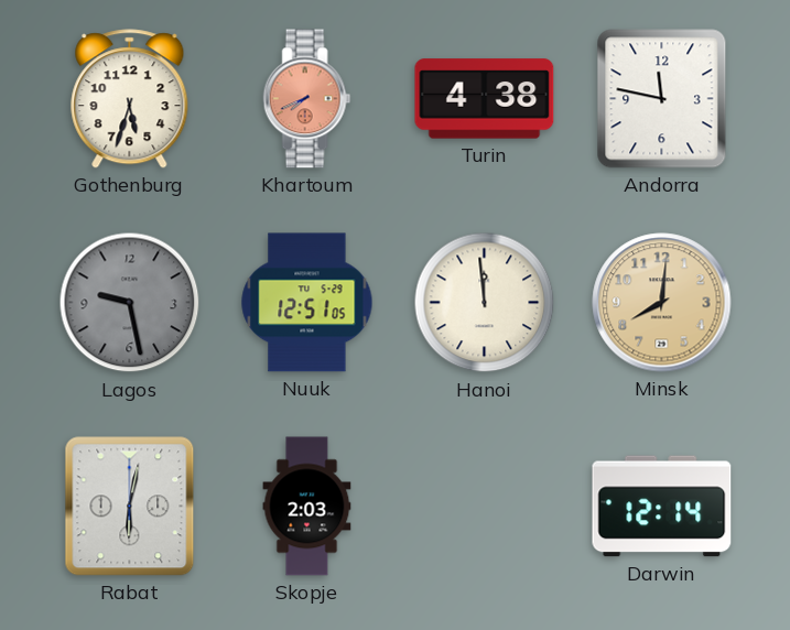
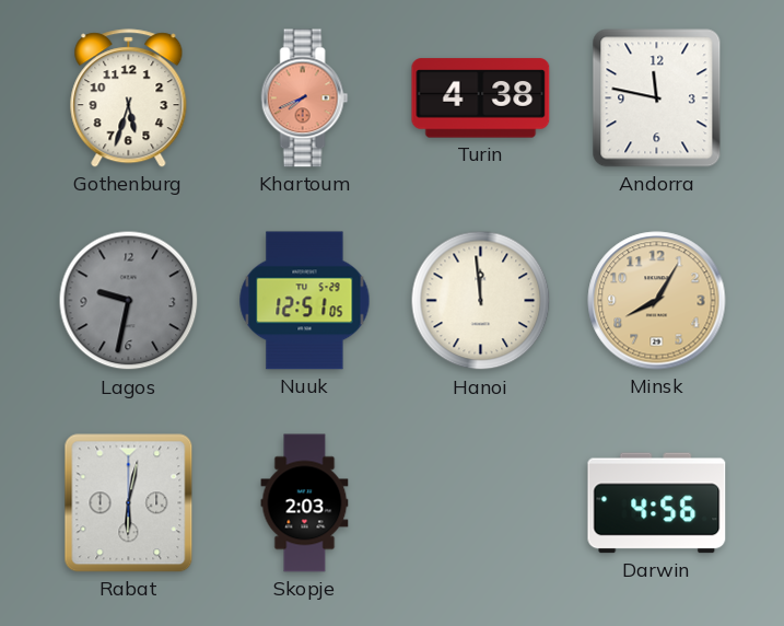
Lagos: 9:28 -> 9:32 (129, 301)
Minsk: 8:01 -> 8:05 (657, 301)
Darwin: 12:14 -> 4:56 (657, 503)
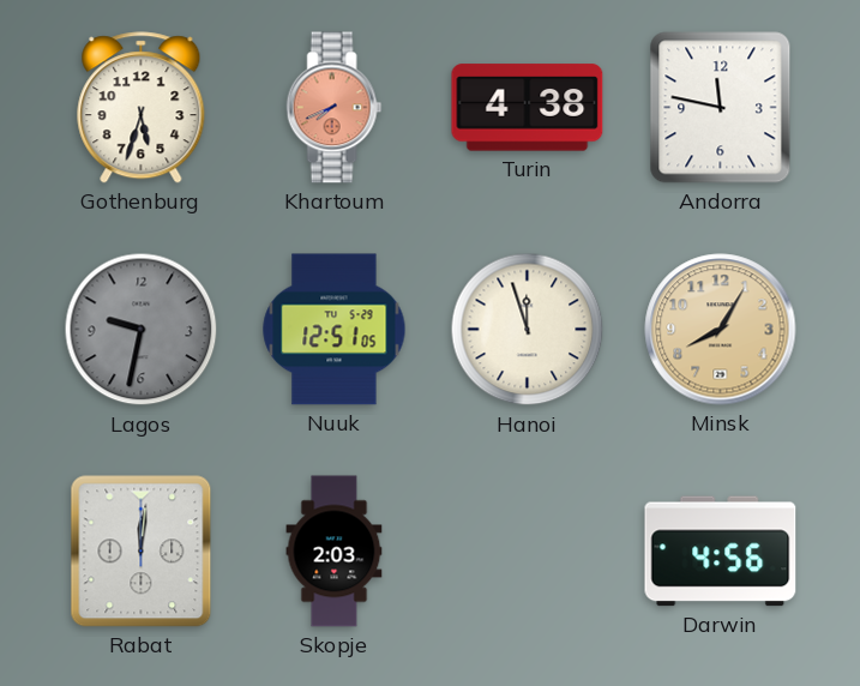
Hanoi: 11:59 -> 11:57 (528, 330)
Rabat: 6:02 -> 12:01 (142, 552)
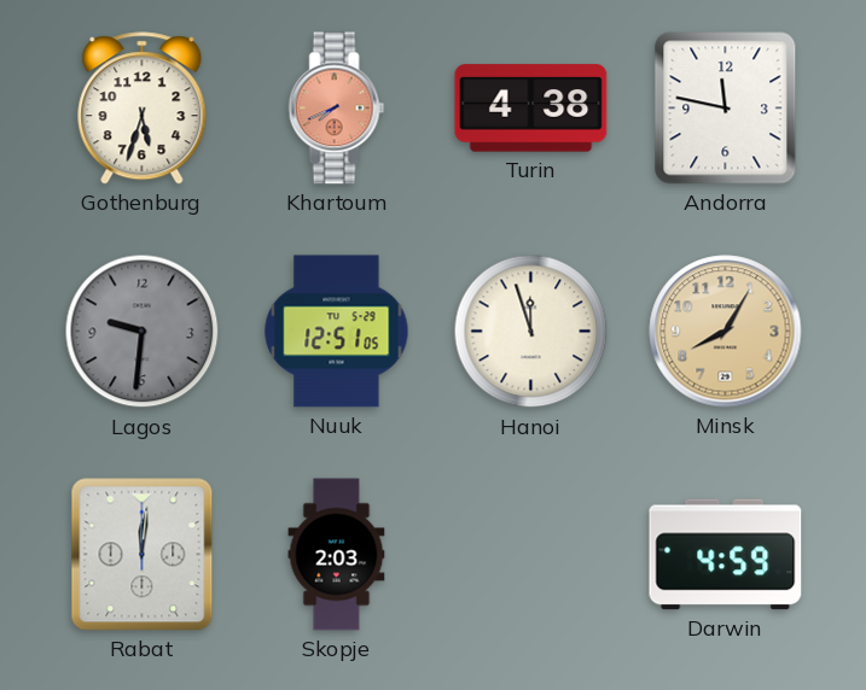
Lagos: 9:32 -> 9:31 (143, 332)
Darwin: 4:56 -> 4:59 (726, 555)
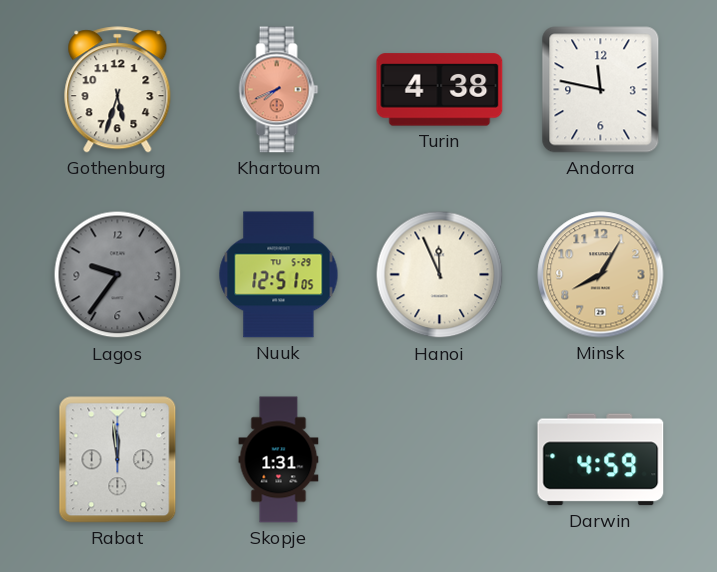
Lagos: 9:31 -> 9:36 (118, 275)
Hanoi: 11:57 -> 11:56 (440, 275)
Rabat: 12:01 -> 11:59 (118, 460)
Skopje: 2:03 -> 1:31 (279, 460)
